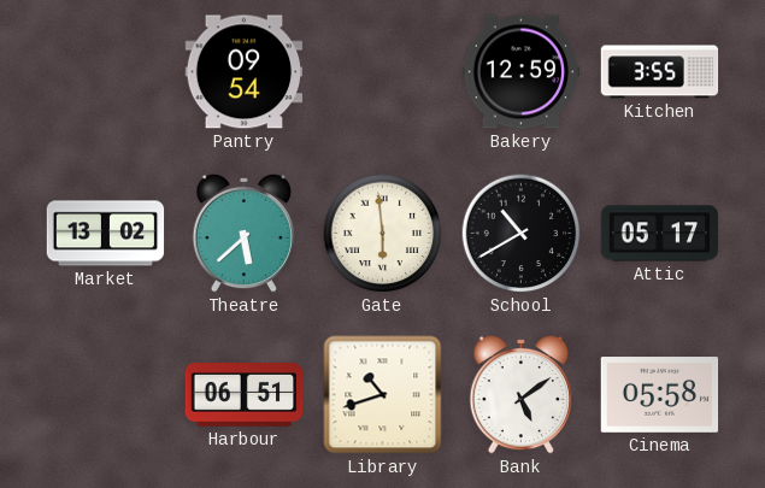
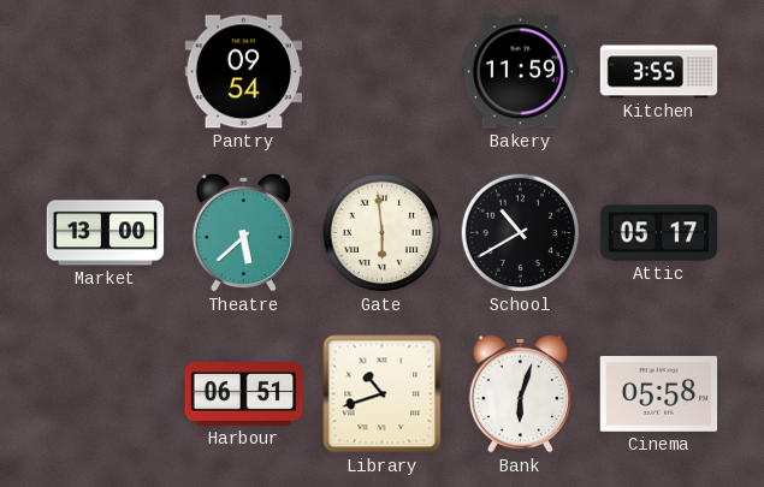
Bakery: 12:59 -> 11:59 (521, 72)
Market: 13:02 -> 13:00 (106, 233)
Bank: 5:09 -> 6:03 (520, 393)
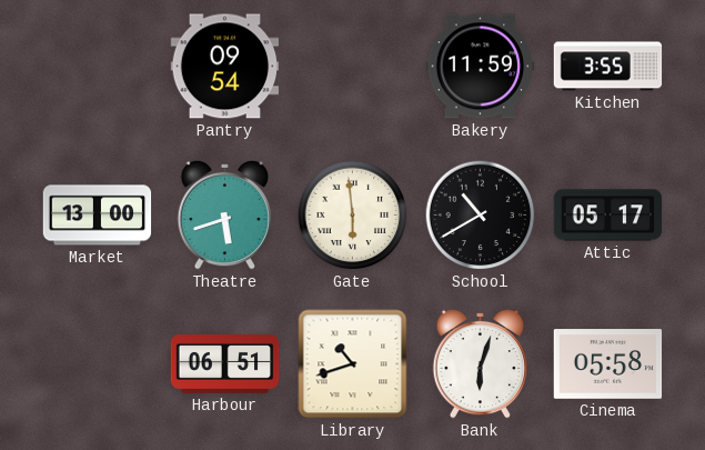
Theatre: 5:38 -> 5:42 (224, 214)
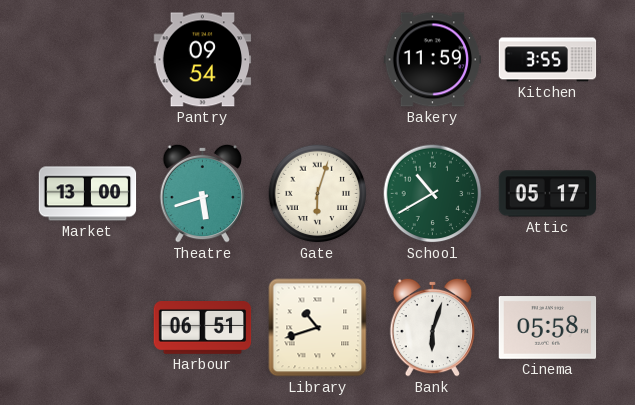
Gate: 5:59 -> 6:03 (318, 194)
School dial: black -> green (433, 194)
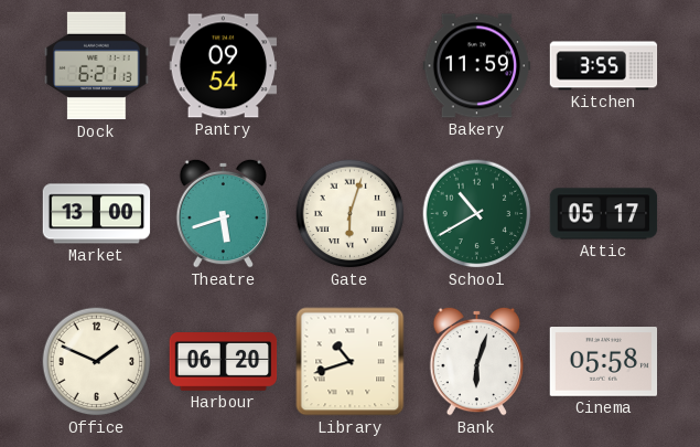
Dock: none -> 6:21 (97, 66)
Office: none -> 1:49 (97, 362)
Harbour: 06:51 -> 06:20 (224, 362)
